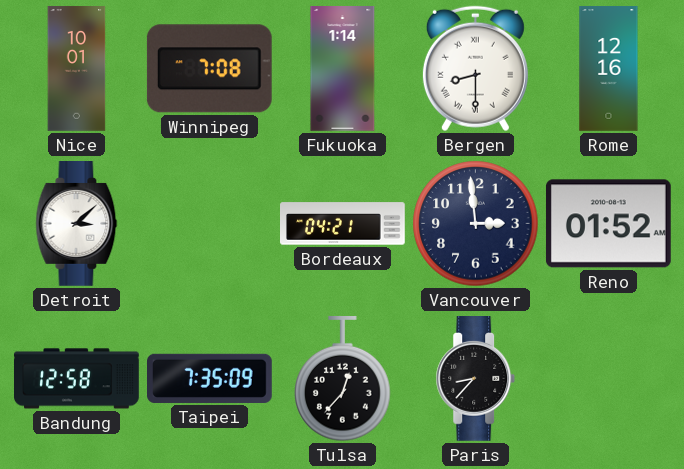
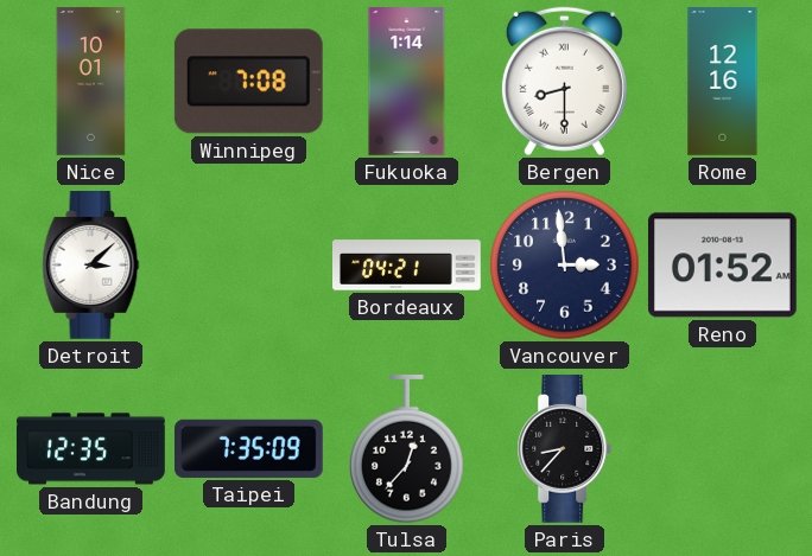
Bandung: 12:58 -> 12:35 (91, 449)
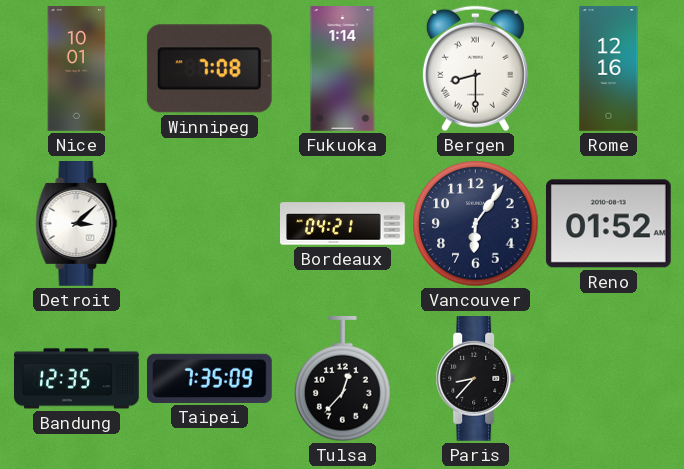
Vancouver: 2:59 -> 6:06 (476, 224)
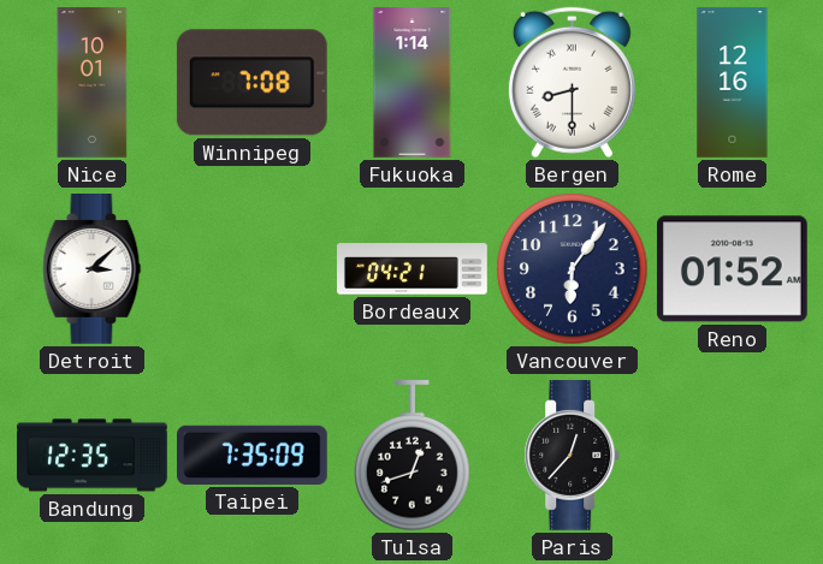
Tulsa: 12:37 -> 12:42 (413, 457)
Paris: 8:37 -> 12:37 (573, 456)
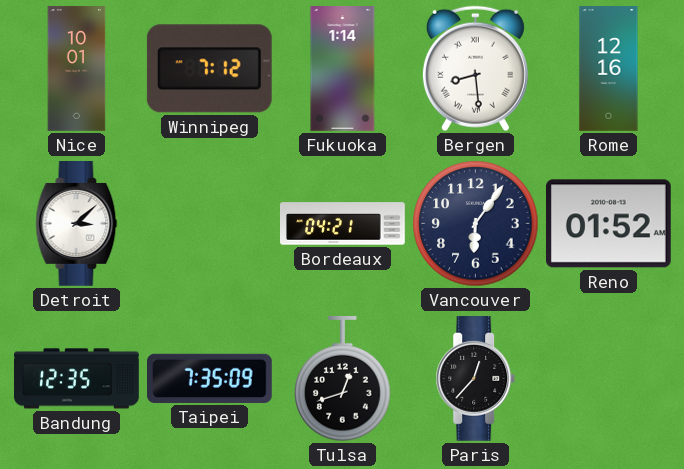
Winnipeg: 7:08 -> 7:12 (209, 69)
Bergen: 8:30 -> 8:29 (475, 69)
